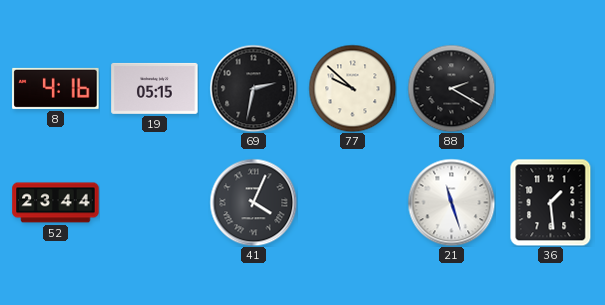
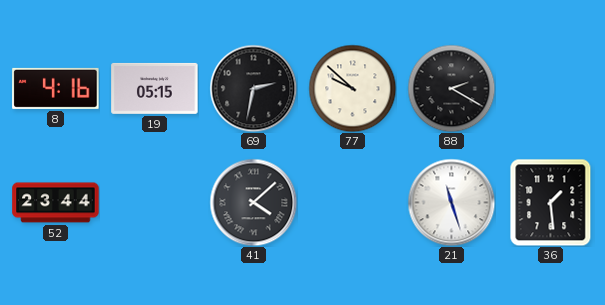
41: 4:04 -> 4:08 (253, 202)
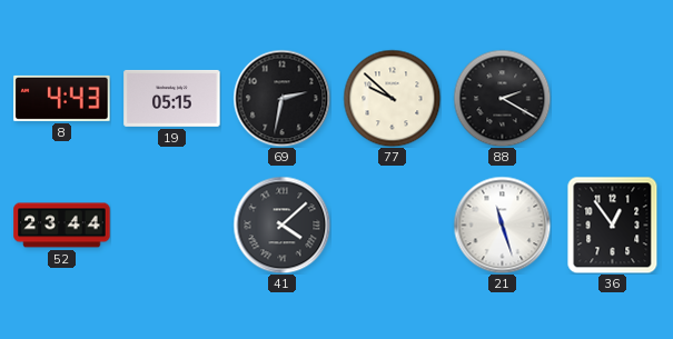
8: 4:16 -> 4:43 (62, 98)
36: 1:29 -> 12:54 (613, 225)
